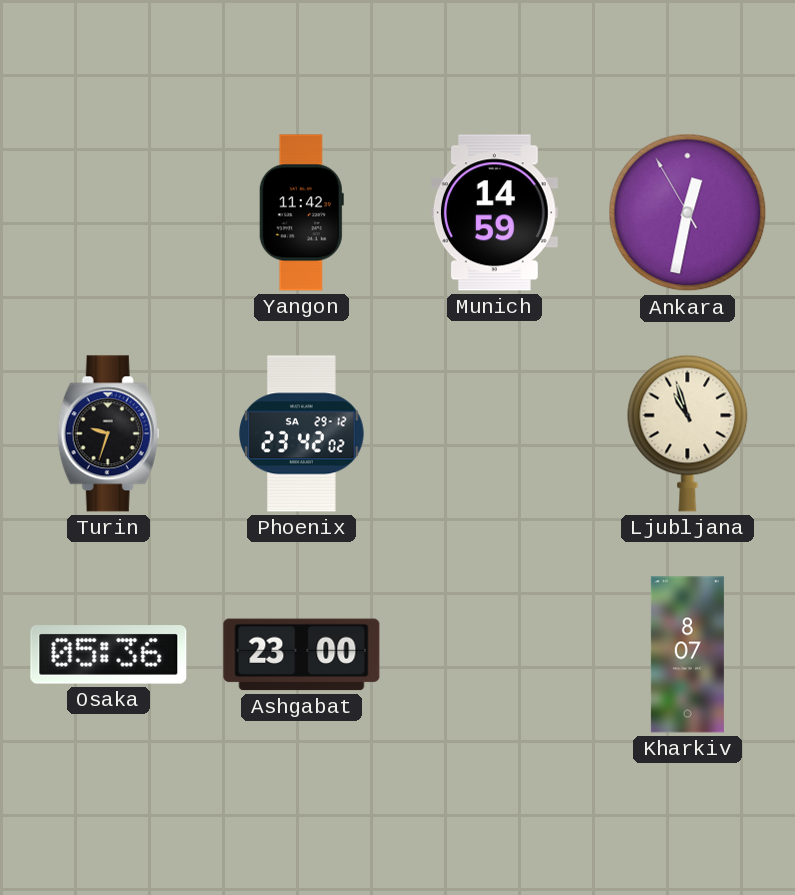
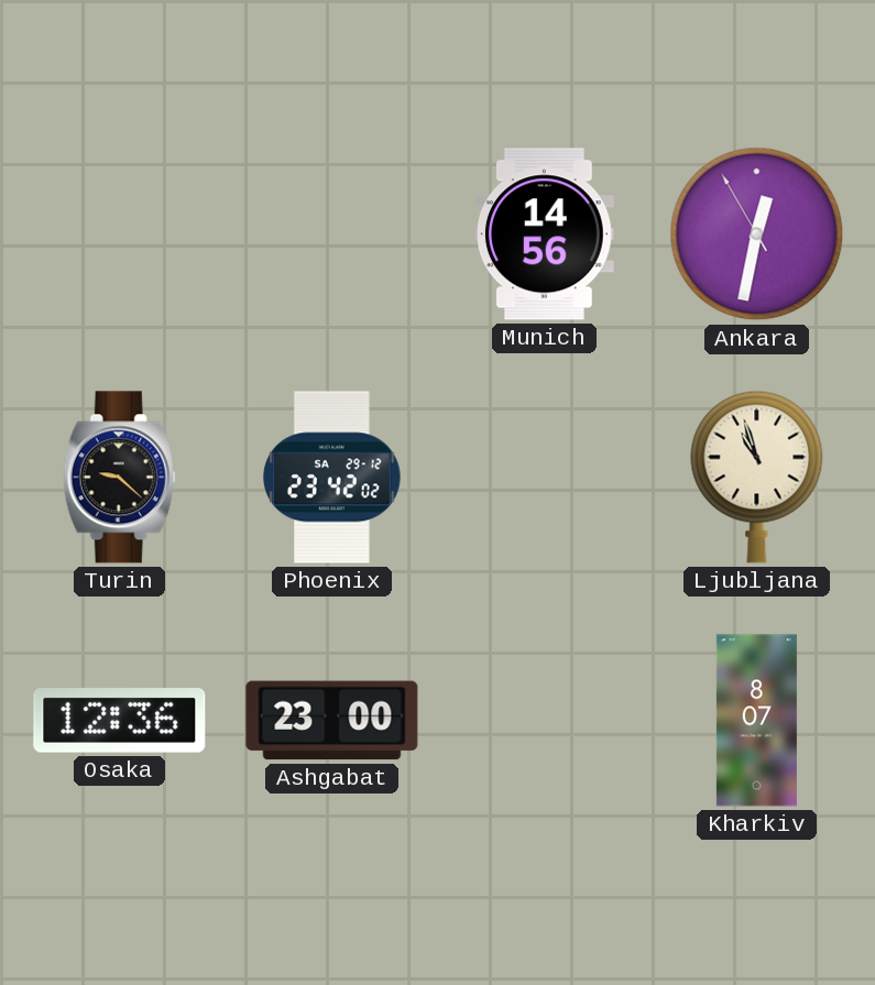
Yangon: 11:42 -> none (301, 213)
Munich: 14:59 -> 14:56 (544, 234)
Turin: 9:33 -> 9:22 (120, 478)
Osaka: 05:36 -> 12:36 (120, 721)
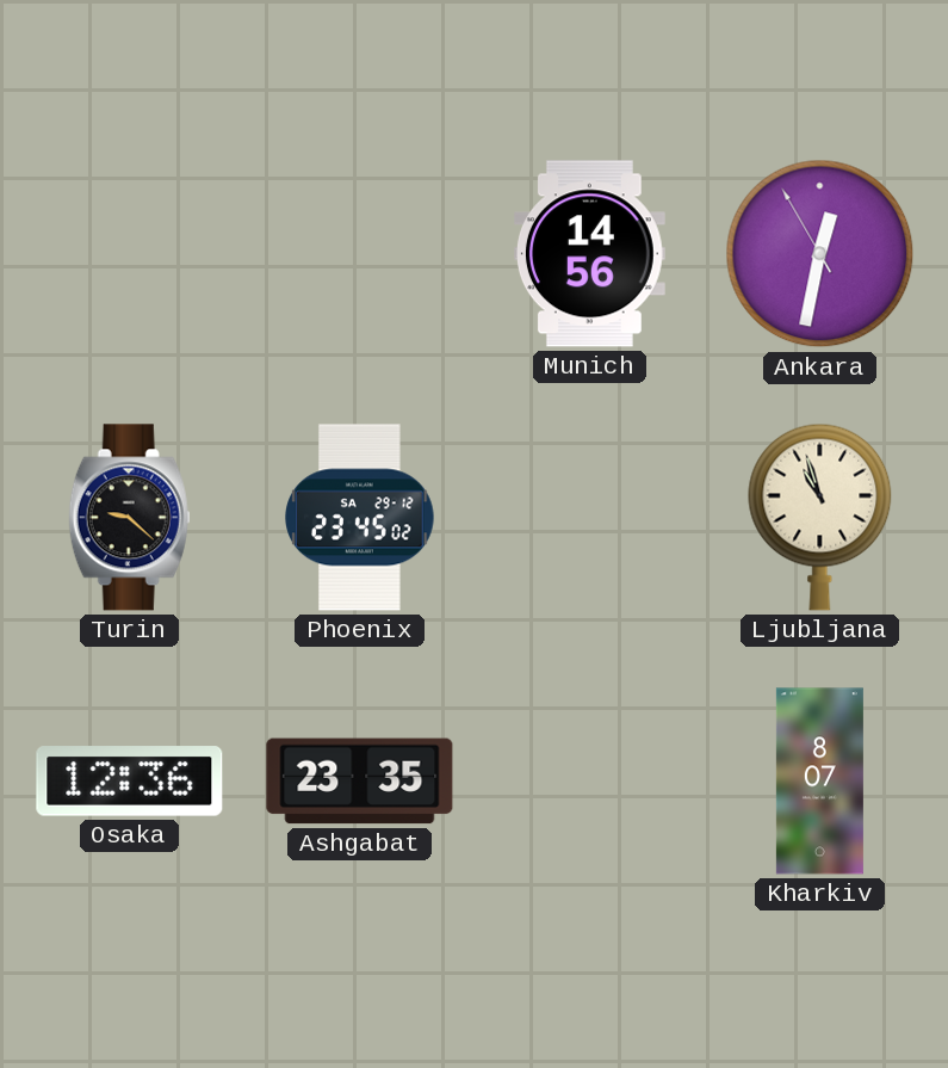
Phoenix: 23:42 -> 23:45 (360, 518)
Ashgabat: 23:00 -> 23:35 (360, 782)
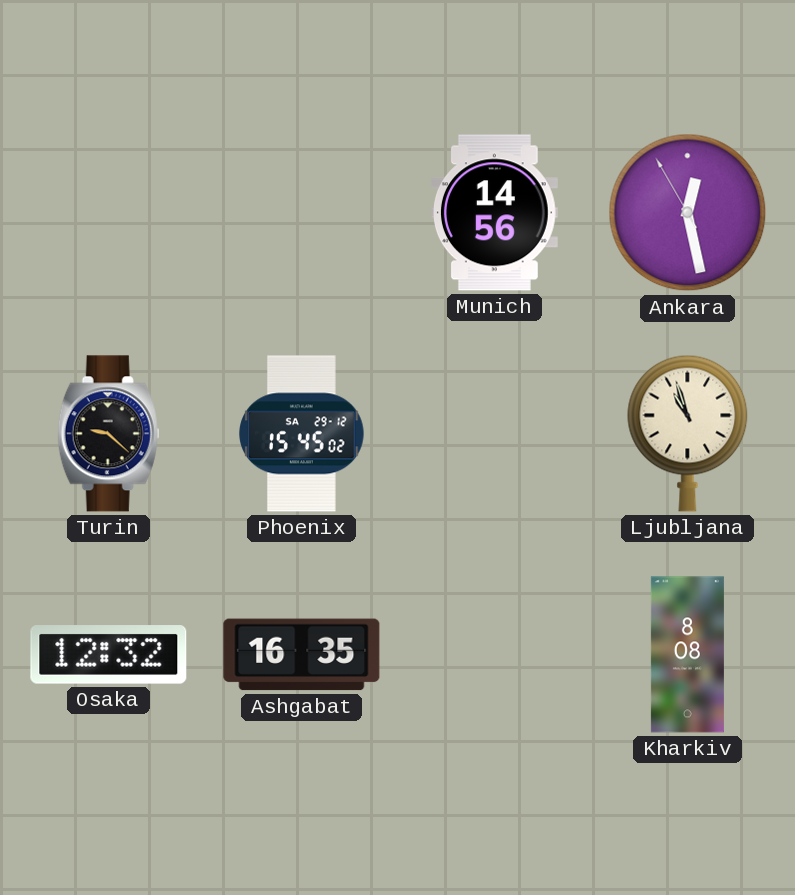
Ankara: 12:31 -> 12:27 (688, 213)
Phoenix: 23:45 -> 15:45 (302, 434)
Osaka: 12:36 -> 12:32 (109, 655)
Ashgabat: 23:35 -> 16:35 (302, 655)
Kharkiv: 8:07 -> 8:08 (687, 655)
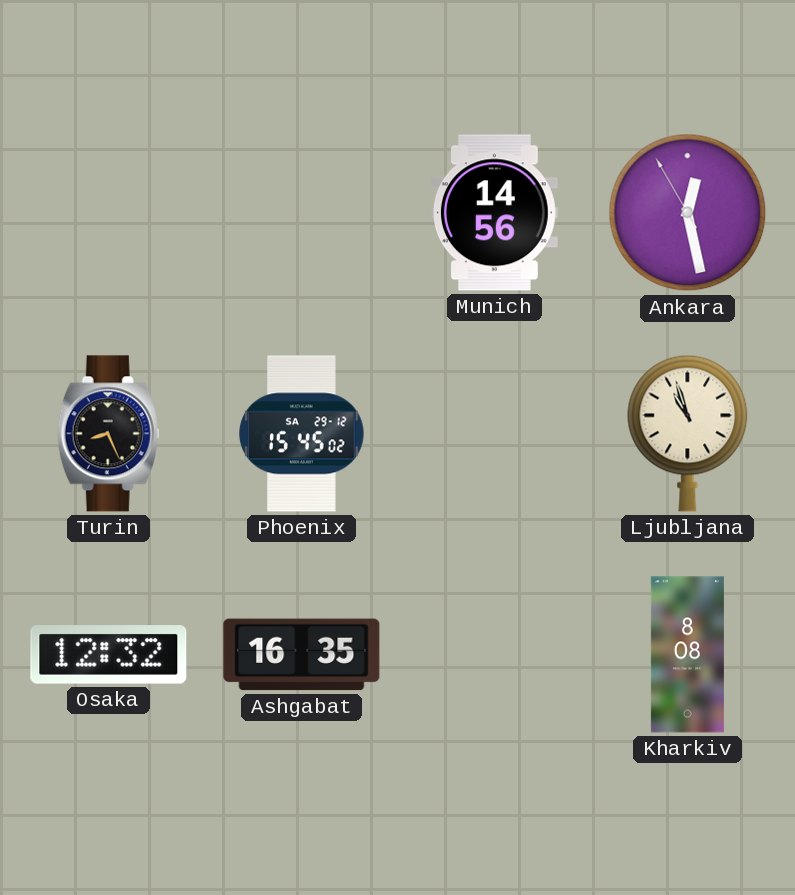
Turin: 9:22 -> 8:26 (109, 434)
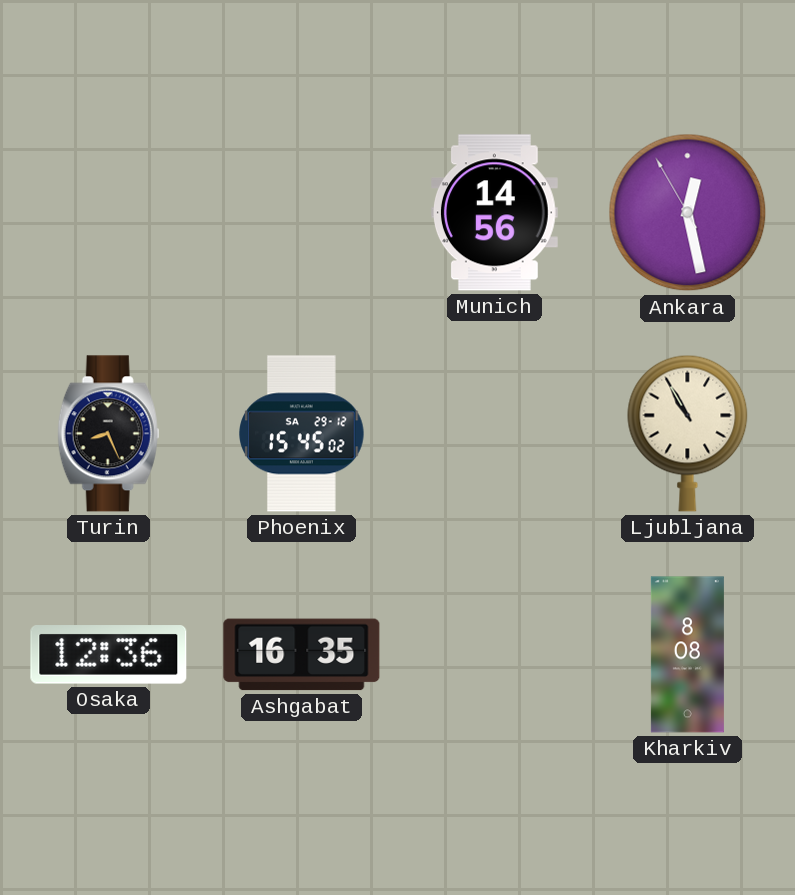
Ljubljana: 10:57 -> 10:55 (688, 433)
Osaka: 12:32 -> 12:36 (109, 655)
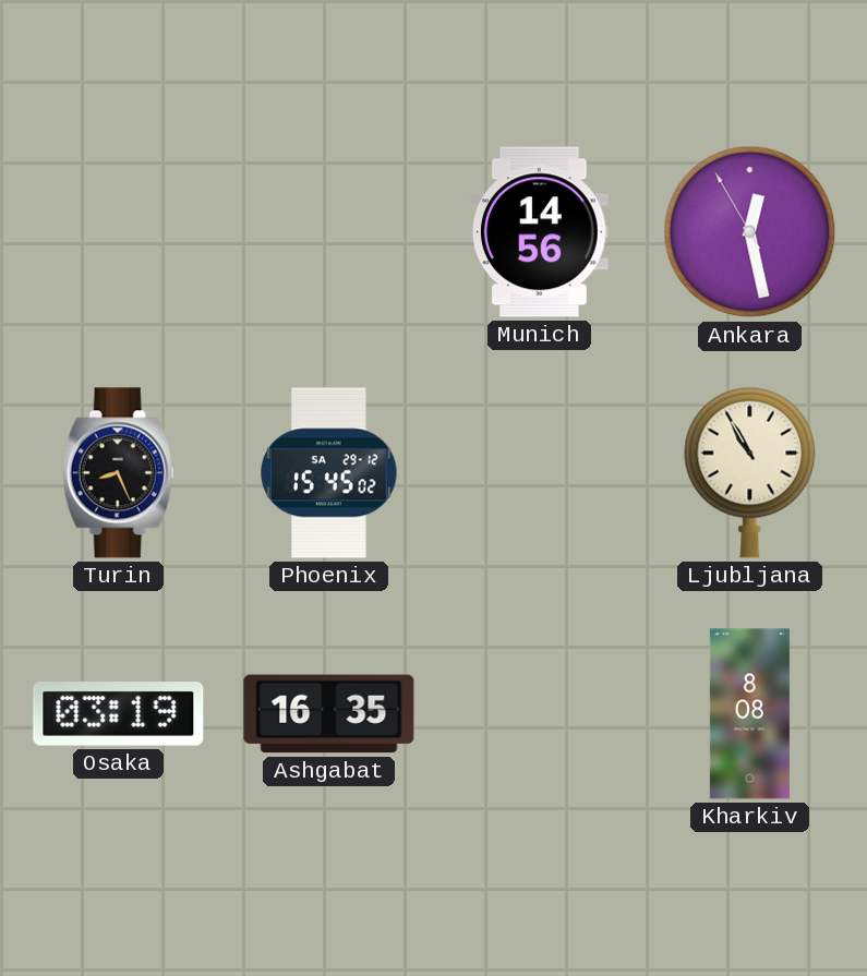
Osaka: 12:36 -> 03:19 (119, 714)
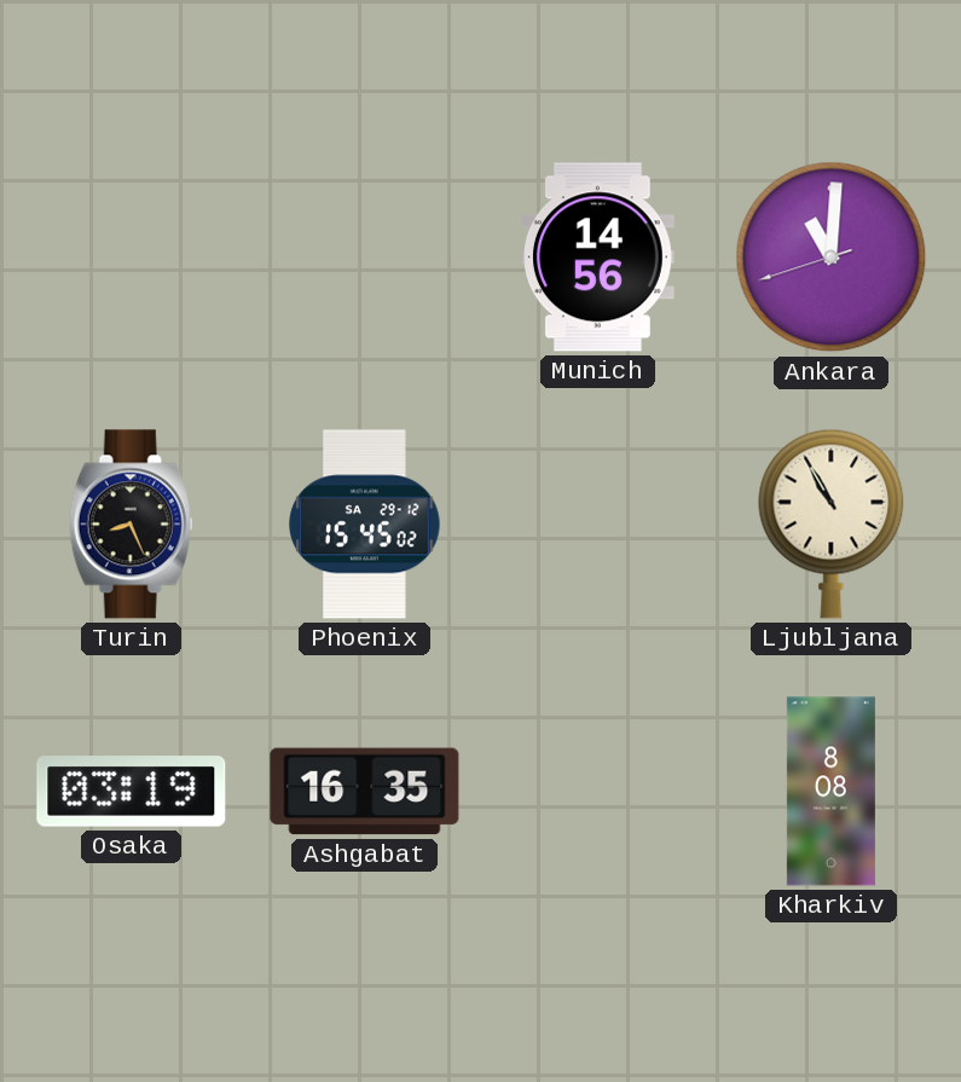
Ankara: 12:27 -> 11:00 (832, 258)
